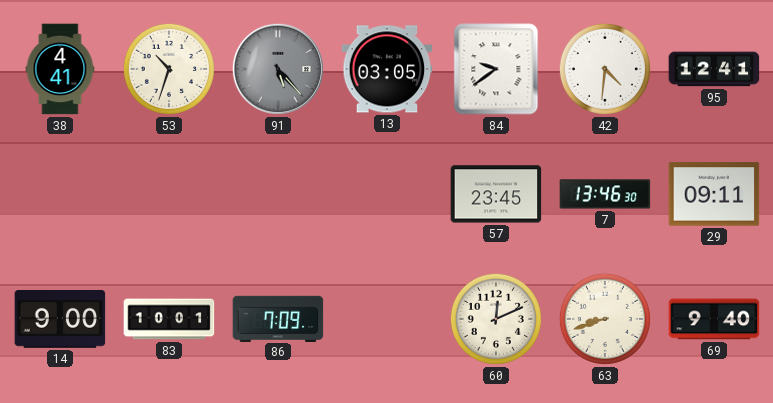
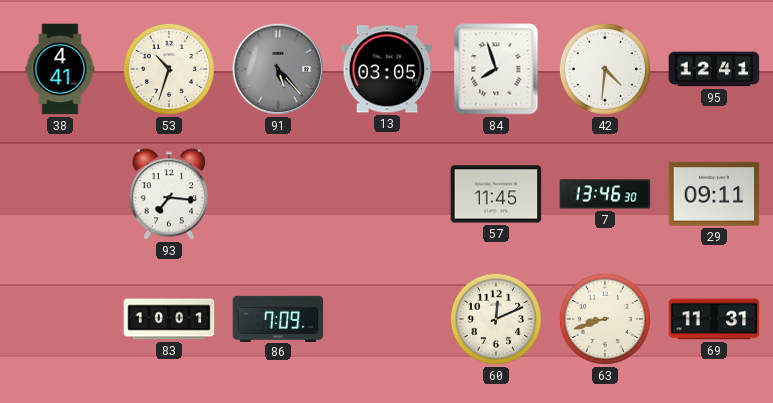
84: 9:39 -> 7:57 (496, 69)
93: none -> 7:16 (169, 194)
57: 23:45 -> 11:45 (496, 194)
14: 9:00 -> none (60, 319)
69: 9:40 -> 11:31 (714, 319)
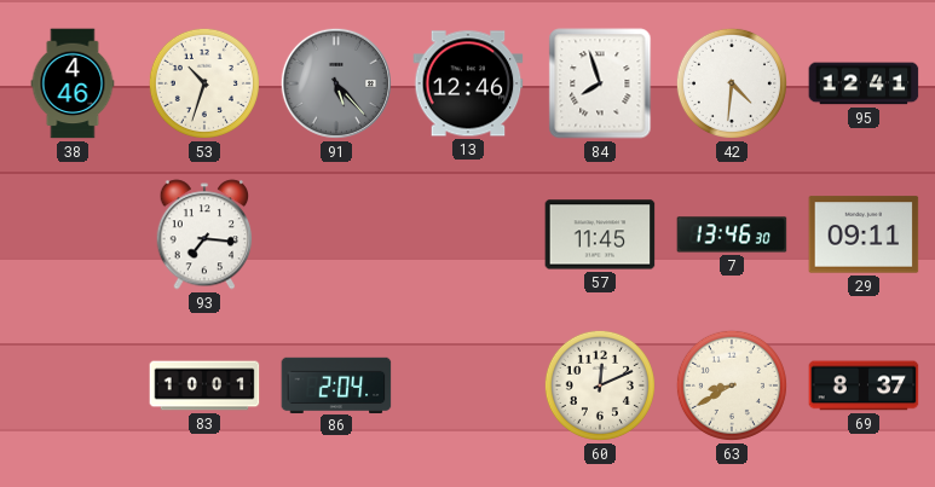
38: 4:41 -> 4:46 (73, 83)
13: 03:05 -> 12:46 (468, 83)
86: 7:09 -> 2:04 (336, 384)
63: 8:42 -> 8:40 (732, 385)
69: 11:31 -> 8:37 (864, 385)
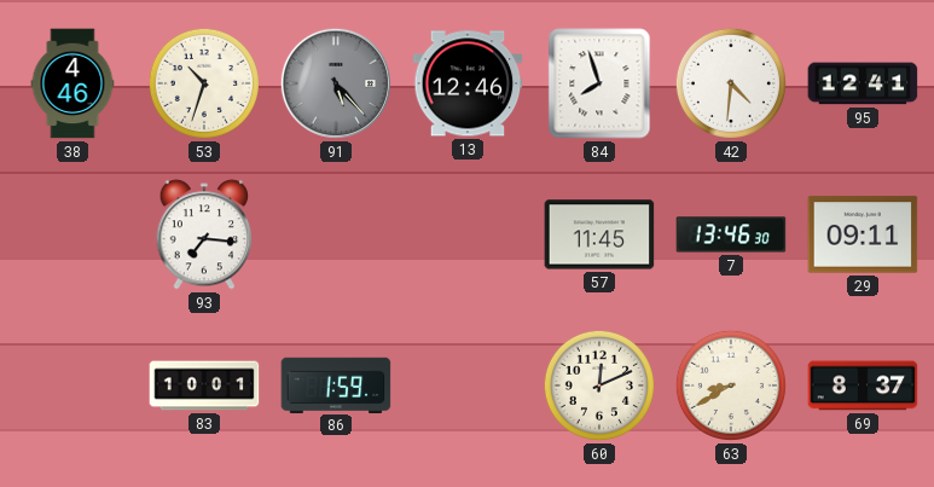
86: 2:04 -> 1:59 (336, 384)
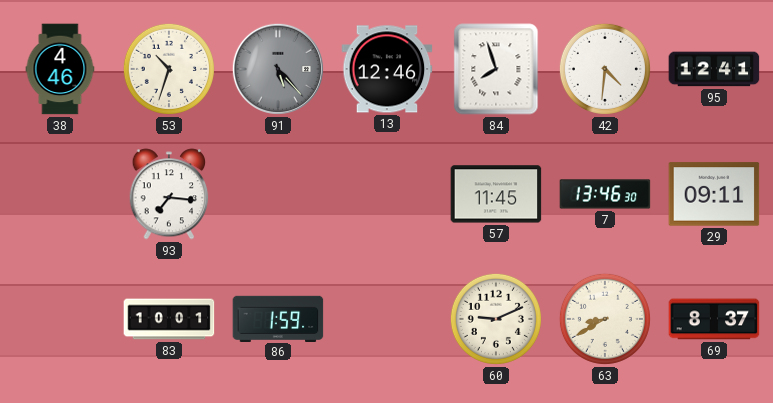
60: 12:11 -> 9:11 (496, 319)
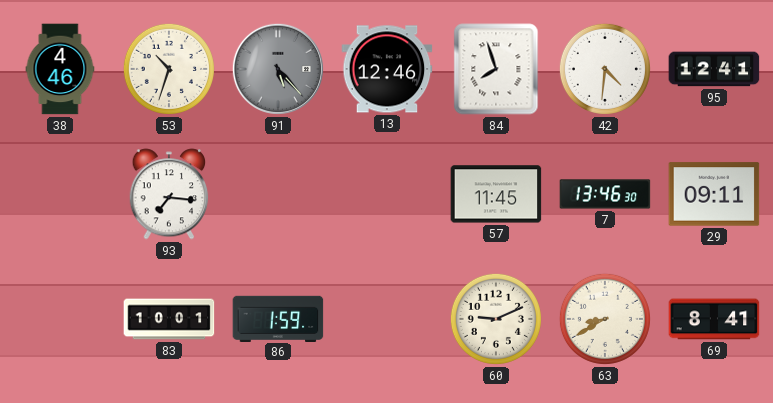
69: 8:37 -> 8:41 (714, 319)
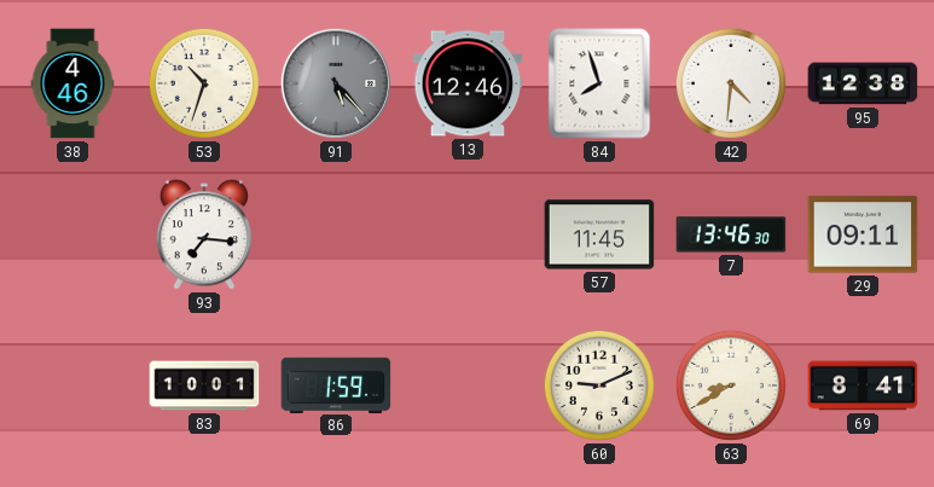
95: 12:41 -> 12:38 (863, 83)
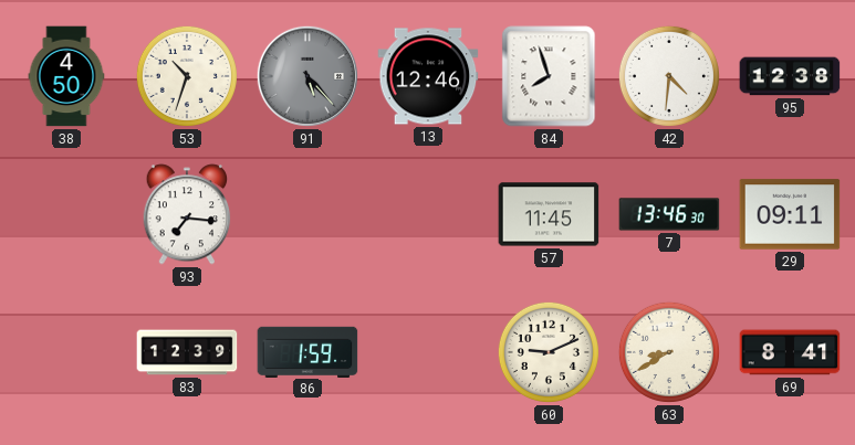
38: 4:46 -> 4:50 (66, 76)
83: 10:01 -> 12:39 (187, 352)
